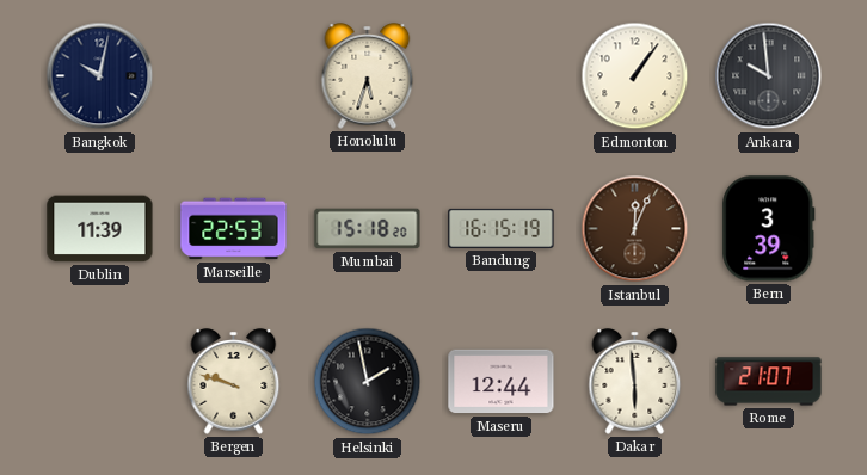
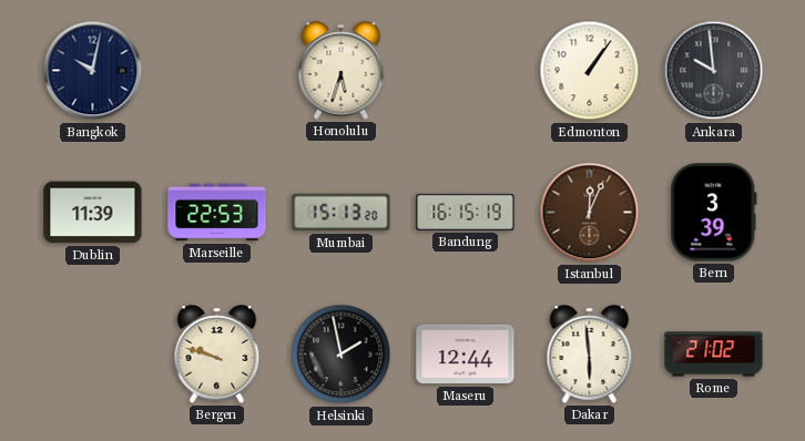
Mumbai: 15:18 -> 15:13 (342, 213)
Rome: 21:07 -> 21:02 (714, 355)
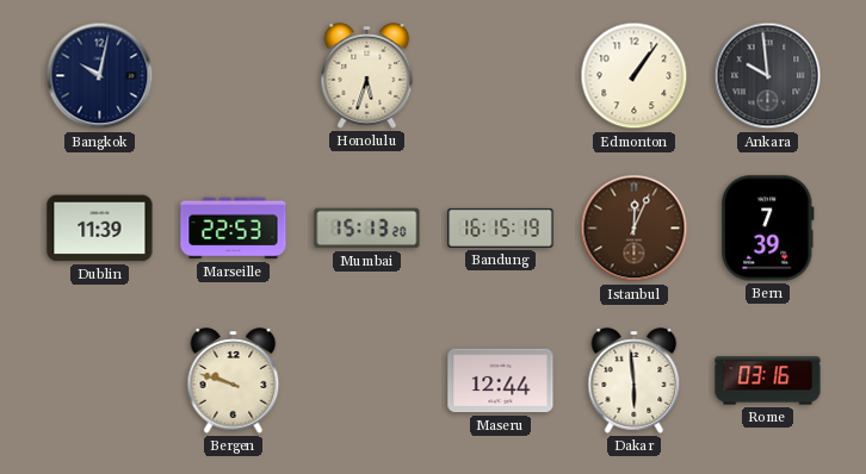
Bern: 3:39 -> 7:39 (768, 229)
Helsinki: 1:58 -> none (342, 355)
Rome: 21:02 -> 03:16 (768, 381)
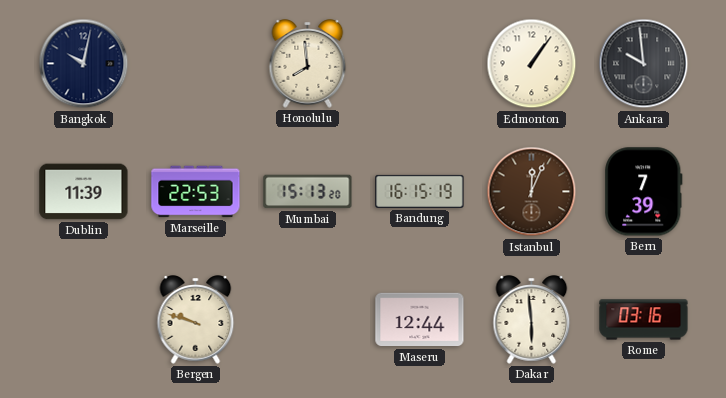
Honolulu: 5:33 -> 7:59 (308, 64)
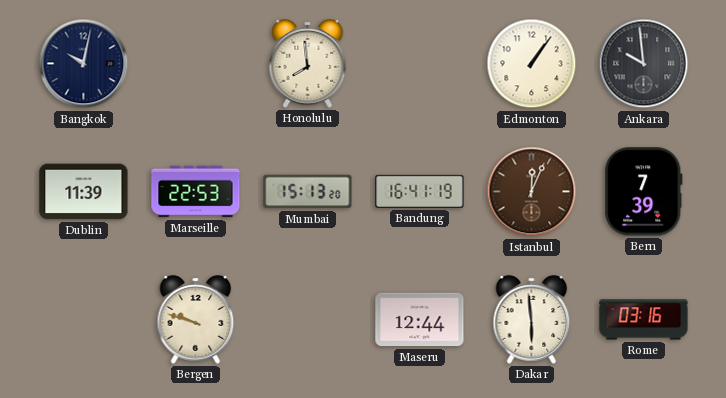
Bandung: 16:15 -> 16:41 (420, 191)
